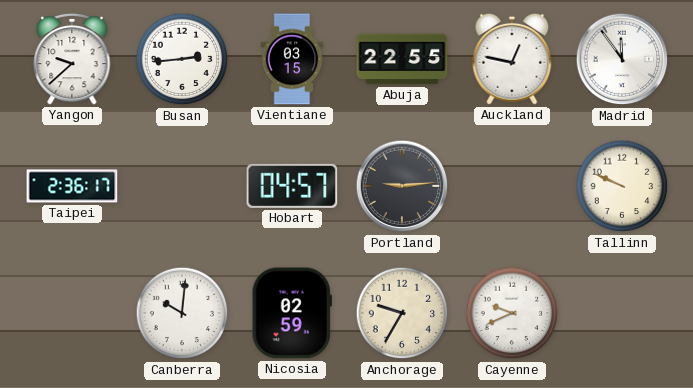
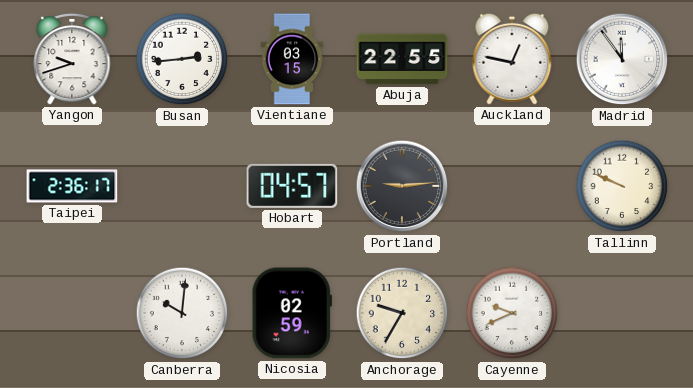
Yangon: 9:38 -> 9:42 (72, 59)
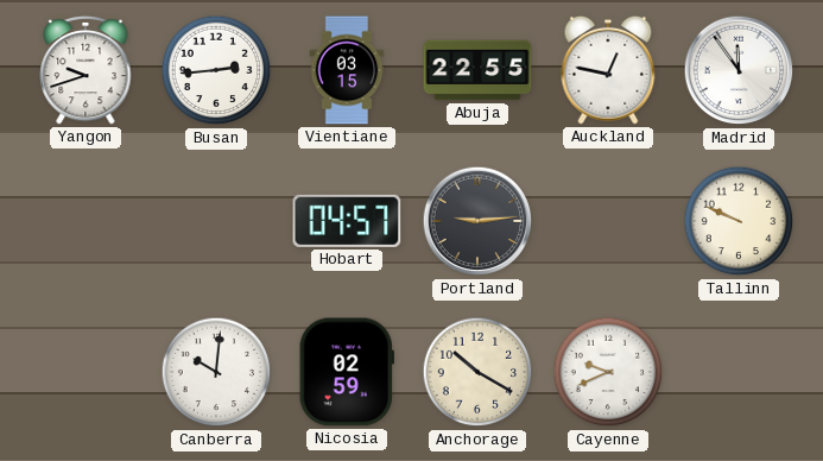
Taipei: 2:36 -> none (72, 186)
Anchorage: 9:35 -> 10:20 (477, 372)
